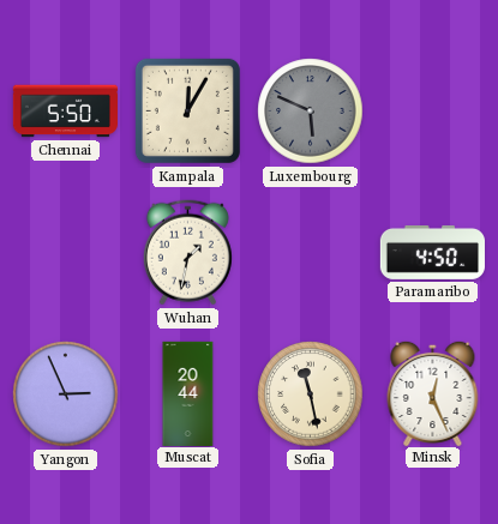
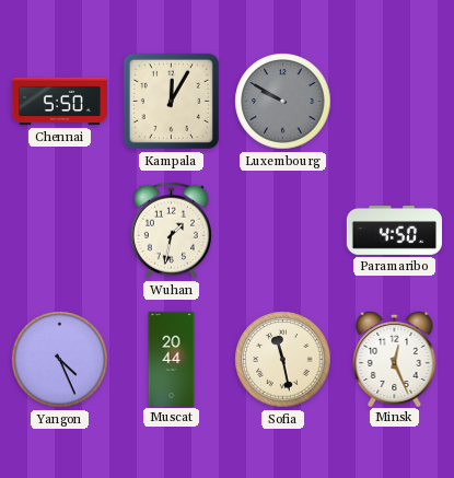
Luxembourg: 5:49 -> 9:50 (283, 102)
Yangon: 2:56 -> 4:26 (60, 360)
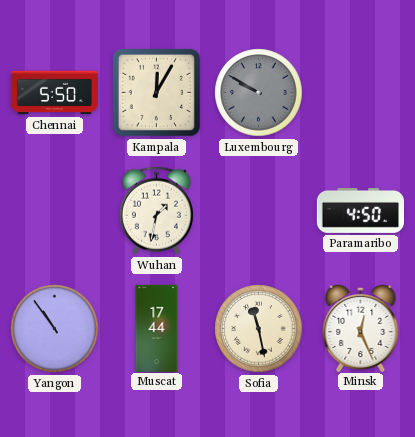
Yangon: 4:26 -> 10:54 (55, 329)
Muscat: 20:44 -> 17:44 (157, 328)
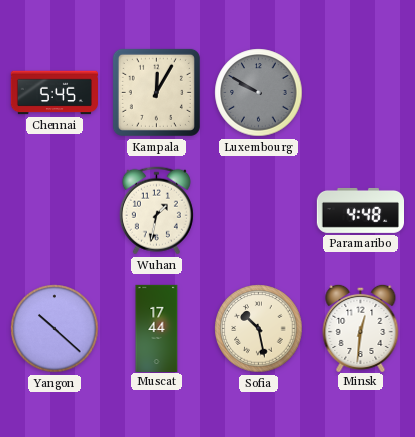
Chennai: 5:50 -> 5:45 (55, 93)
Paramaribo: 4:50 -> 4:48 (360, 210)
Yangon: 10:54 -> 10:22 (55, 329)
Sofia: 11:28 -> 10:28 (259, 329)
Minsk: 12:26 -> 12:31 (361, 327)
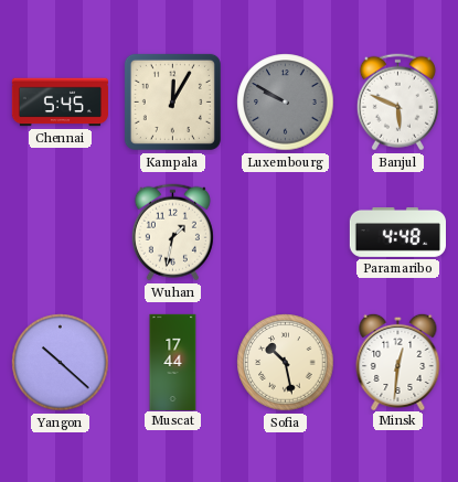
Banjul: none -> 5:49 (397, 103)
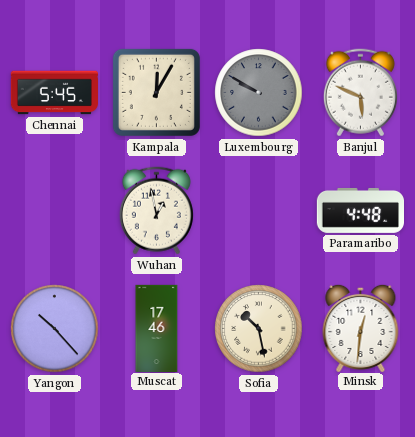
Wuhan: 1:32 -> 12:58 (156, 211)
Yangon: 10:22 -> 10:23 (55, 329)
Muscat: 17:44 -> 17:46 (157, 328)
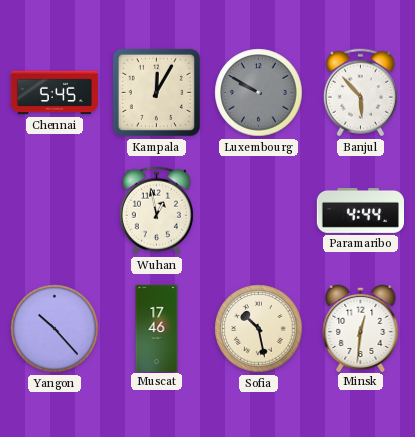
Banjul: 5:49 -> 5:53 (360, 93)
Paramaribo: 4:48 -> 4:44 (360, 210)
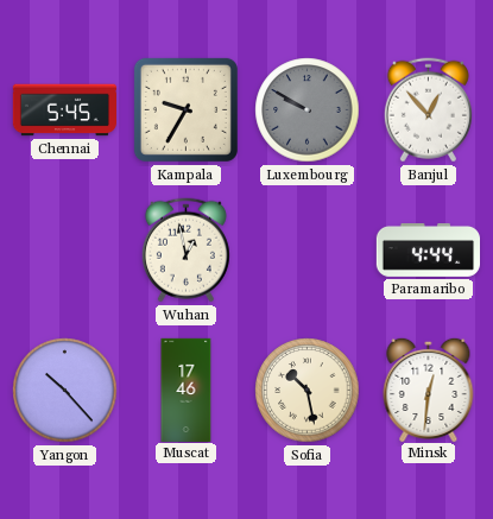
Kampala: 12:05 -> 9:35 (185, 109)
Banjul: 5:53 -> 12:53 (428, 110)
